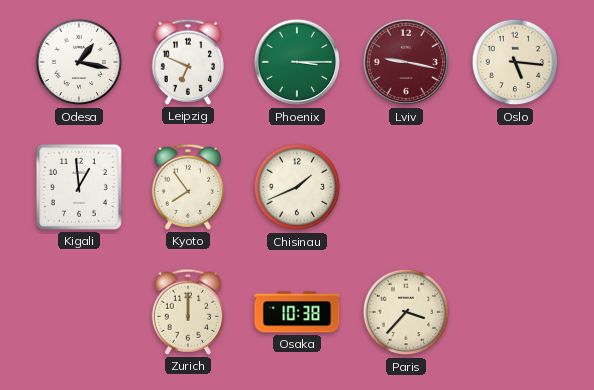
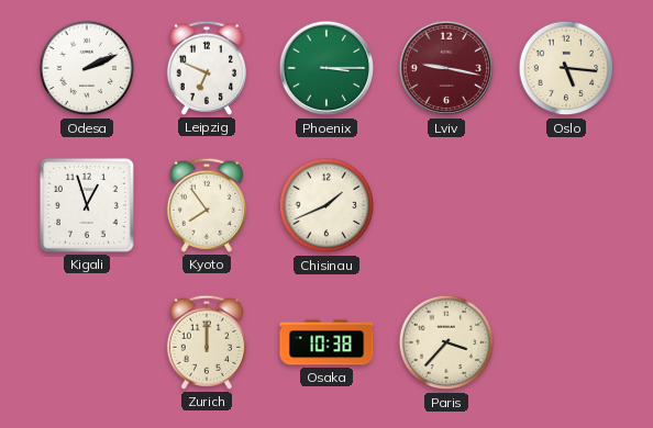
Odesa: 1:17 -> 2:11 (87, 68)
Kigali: 12:59 -> 12:57 (87, 205)
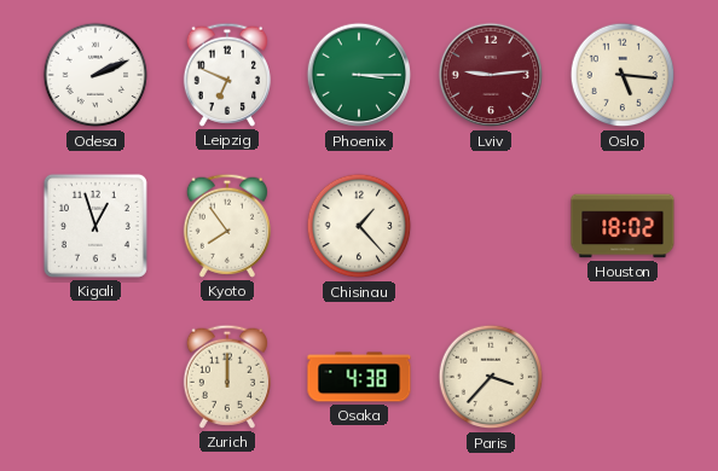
Lviv: 9:17 -> 9:14 (491, 75)
Chisinau: 1:41 -> 1:23 (359, 226)
Houston: none -> 18:02 (623, 226)
Osaka: 10:38 -> 4:38 (359, 377)
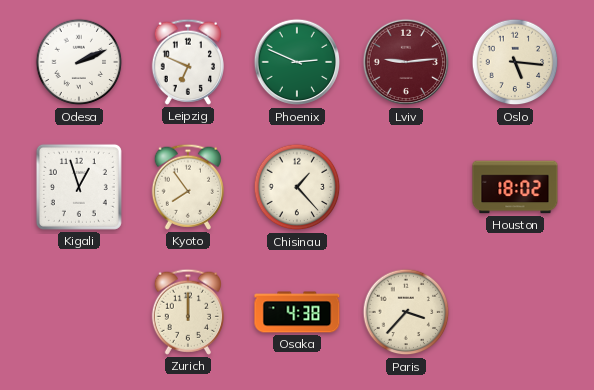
Phoenix: 3:15 -> 2:49 (297, 62)
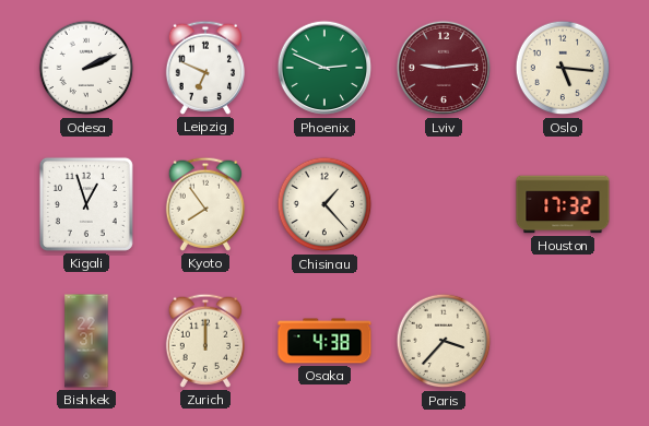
Houston: 18:02 -> 17:32 (563, 204)
Bishkek: none -> 22:31 (86, 341)
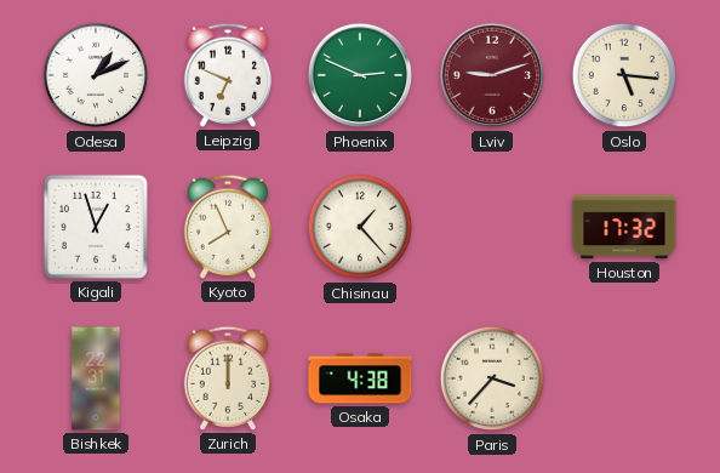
Odesa: 2:11 -> 1:11 (96, 75)
Lviv: 9:14 -> 9:12 (492, 75)
Kyoto: 7:54 -> 7:56 (227, 227)
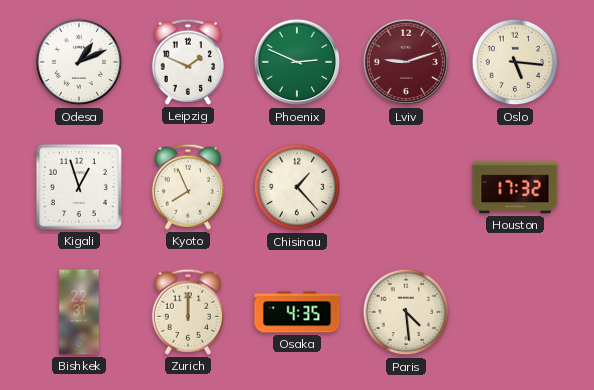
Leipzig: 6:49 -> 1:49 (187, 62)
Osaka: 4:38 -> 4:35 (297, 312)
Paris: 3:37 -> 4:29 (406, 312)
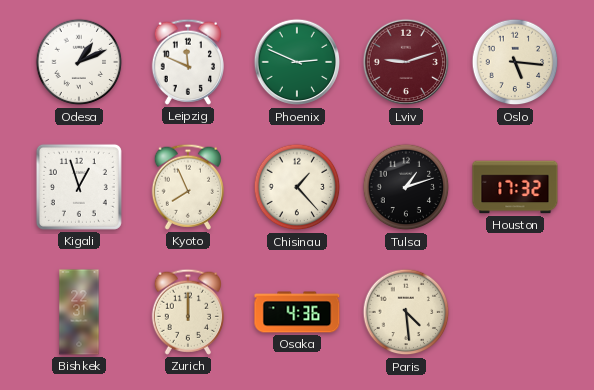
Leipzig: 1:49 -> 11:49 (187, 62)
Tulsa: none -> 1:12 (406, 187)
Osaka: 4:35 -> 4:36 (297, 312)
